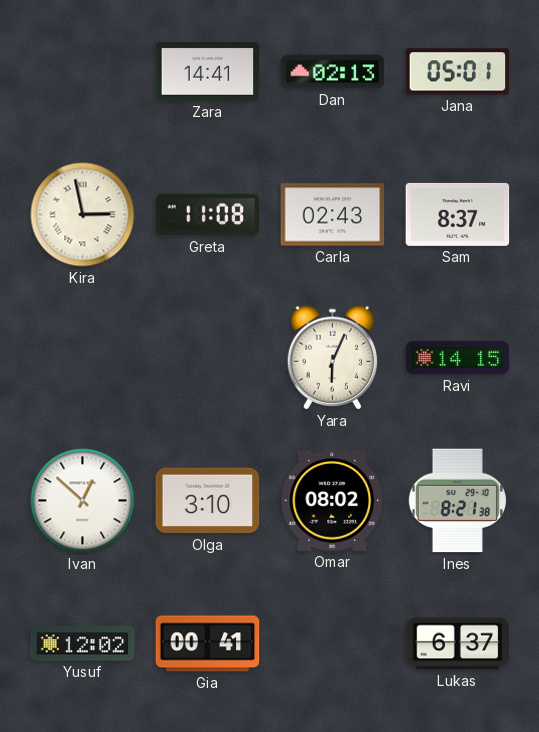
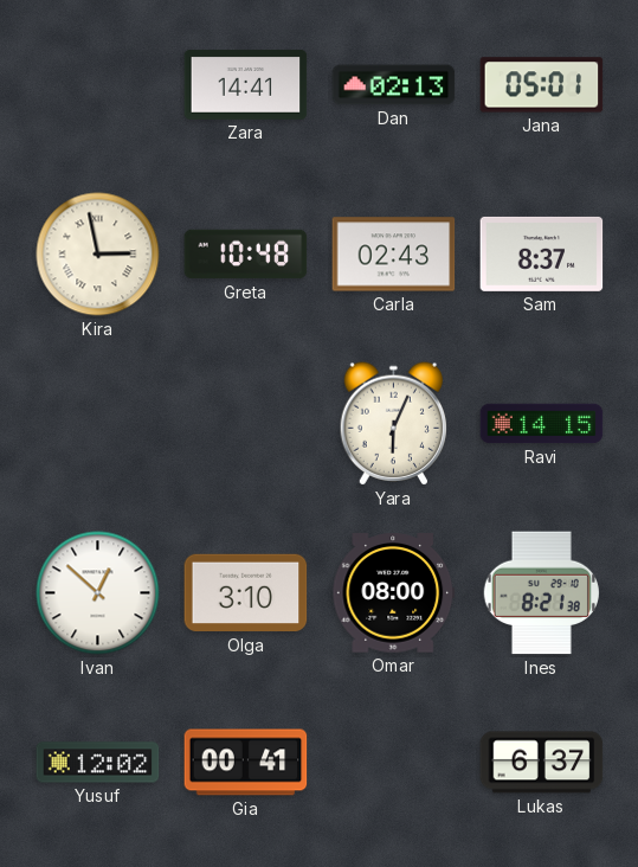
Greta: 11:08 -> 10:48 (246, 255)
Omar: 08:02 -> 08:00 (394, 593)
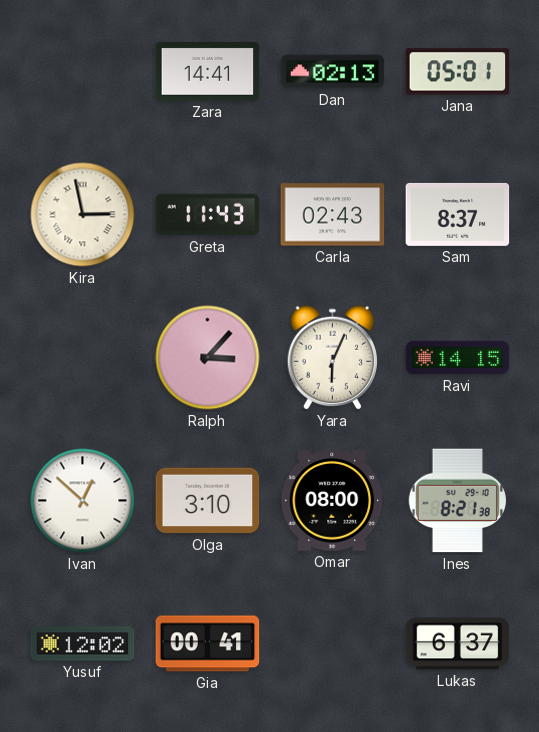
Greta: 10:48 -> 11:43 (208, 215)
Ralph: none -> 3:07 (208, 358)
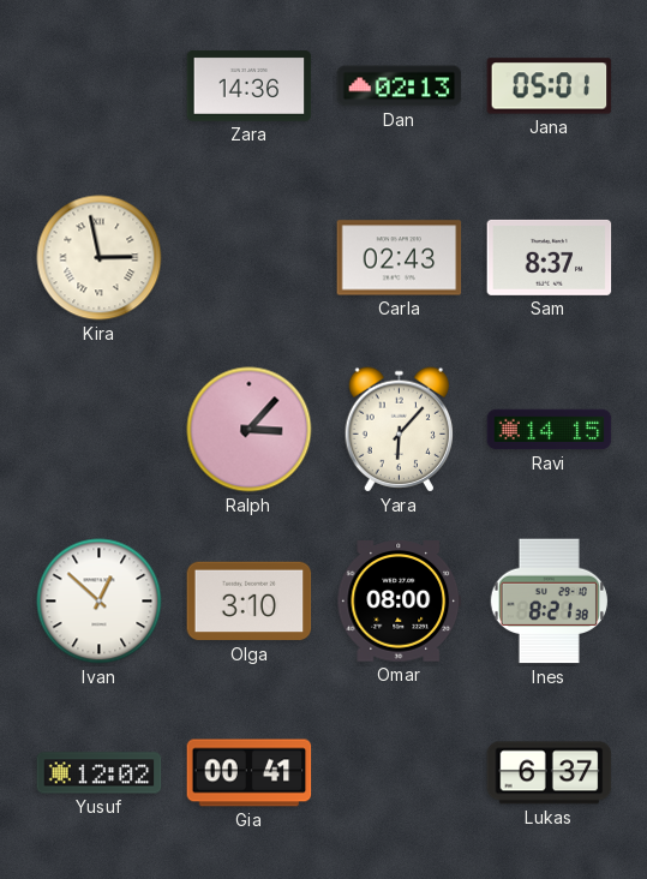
Zara: 14:41 -> 14:36 (250, 86)
Greta: 11:43 -> none (208, 215)
Yara: 6:04 -> 6:07 (400, 430)
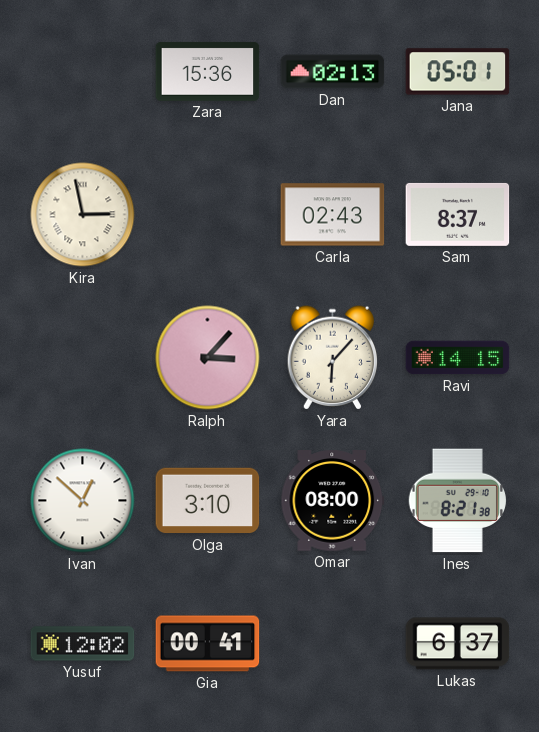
Zara: 14:36 -> 15:36 (208, 72)
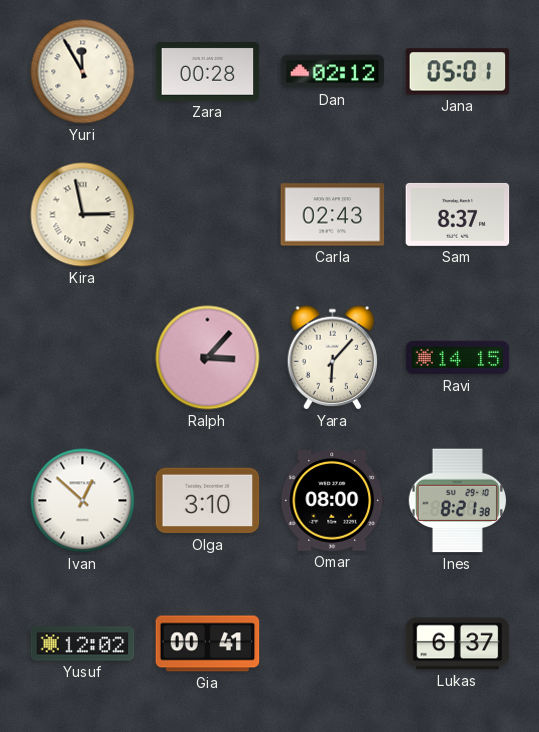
Yuri: none -> 11:55 (83, 72)
Zara: 15:36 -> 00:28 (208, 72)
Dan: 02:13 -> 02:12 (333, 72)
